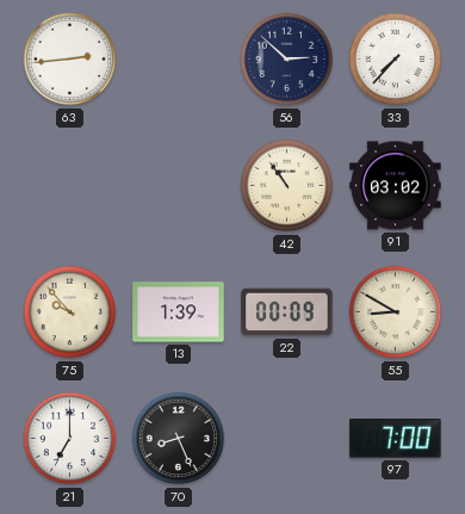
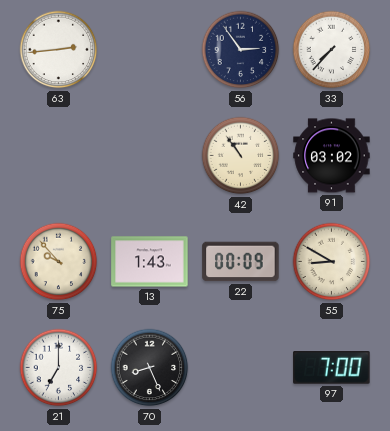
56: 2:52 -> 2:54 (241, 50)
13: 1:39 -> 1:43 (150, 262)
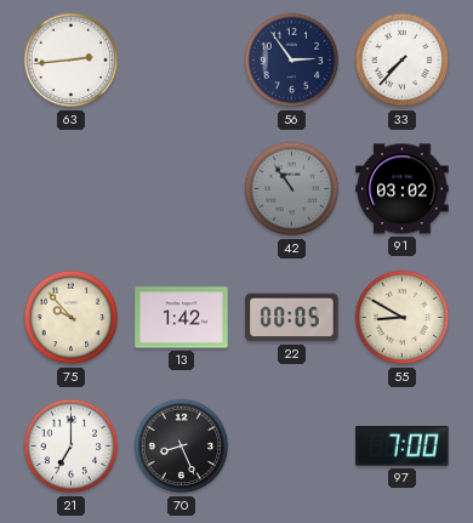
42 dial: cream -> grey (292, 189)
13: 1:43 -> 1:42 (182, 318)
22: 00:09 -> 00:05 (292, 318)
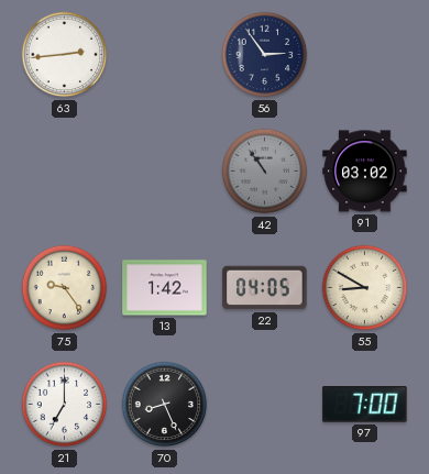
33: 7:37 -> none (403, 61)
75: 9:53 -> 9:24 (65, 288)
22: 00:05 -> 04:05 (265, 288)
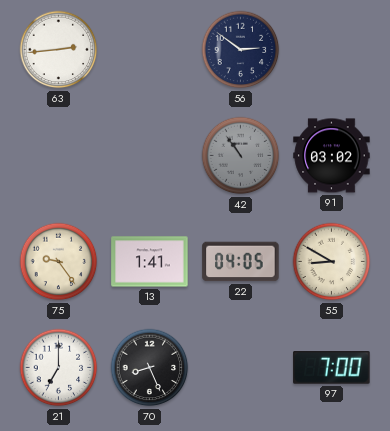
56: 2:54 -> 2:51 (241, 50)
13: 1:42 -> 1:41 (150, 262)
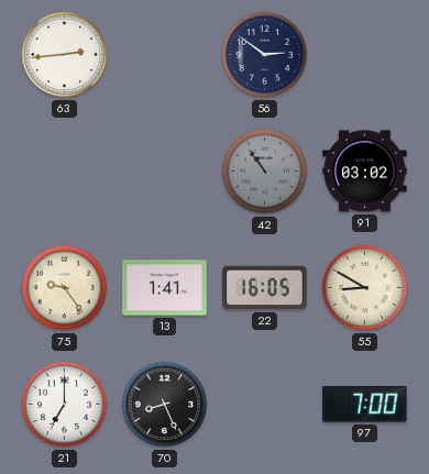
22: 04:05 -> 16:05 (265, 288)
